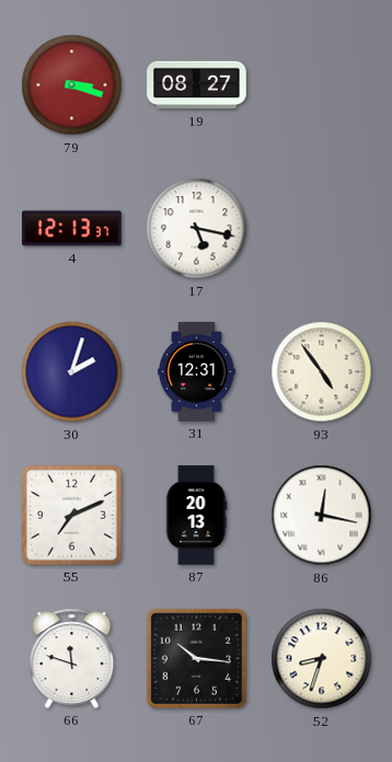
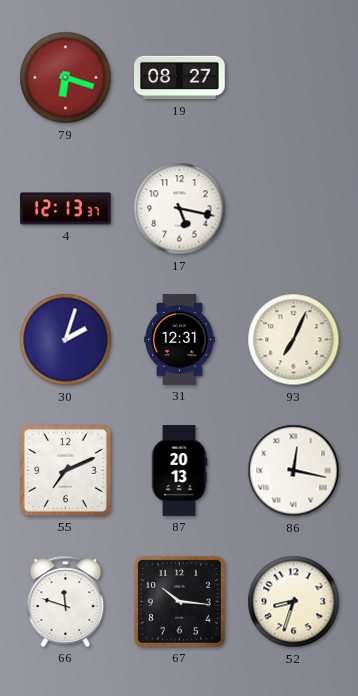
79: 3:18 -> 6:18 (66, 78)
93: 4:54 -> 7:04 (294, 340)
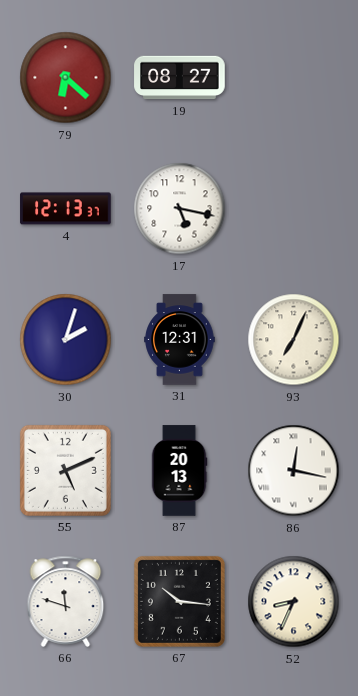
79: 6:18 -> 6:22 (66, 78)
55: 7:11 -> 5:11 (65, 470)
52: 8:33 -> 8:34 (294, 602)
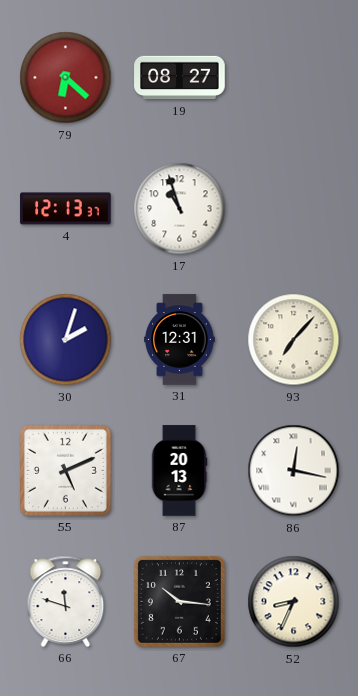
17: 5:17 -> 10:57 (180, 209)
93: 7:04 -> 7:07 (294, 340)
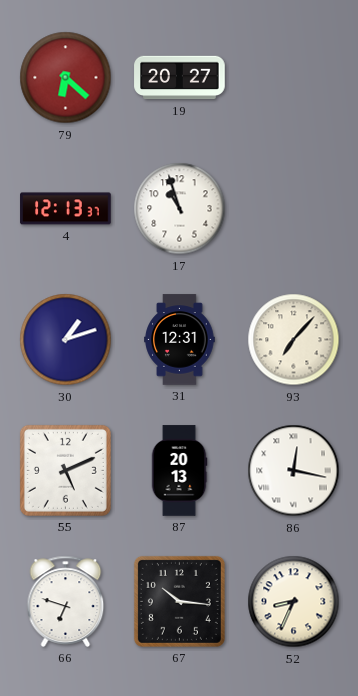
19: 08:27 -> 20:27 (180, 78)
30: 2:03 -> 1:12 (66, 340)
66: 11:48 -> 6:48 (66, 601)
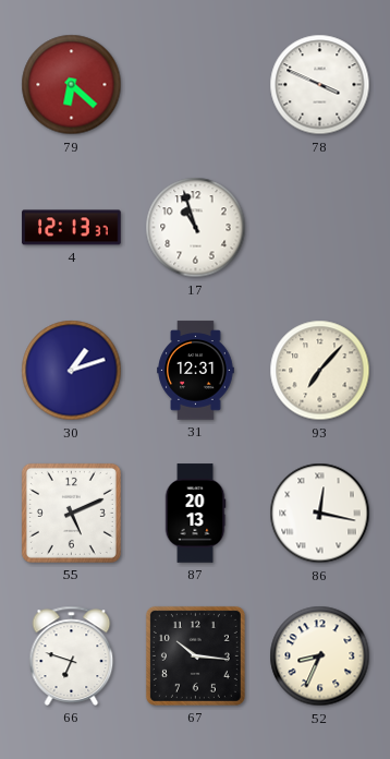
19: 20:27 -> none (180, 78)
78: none -> 3:49 (320, 85)
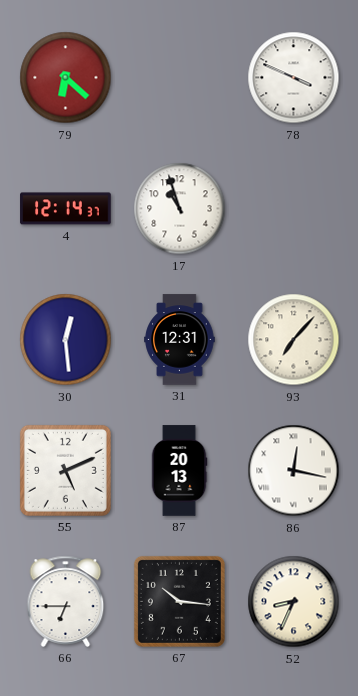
4: 12:13 -> 12:14 (66, 209)
30: 1:12 -> 12:29 (66, 340)
66: 6:48 -> 6:45 (66, 601)
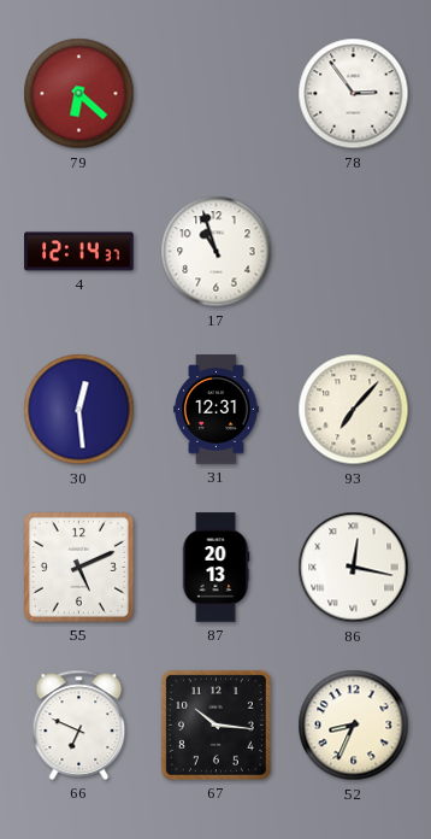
78: 3:49 -> 2:54 (354, 94)
66: 6:45 -> 6:49 (79, 724)
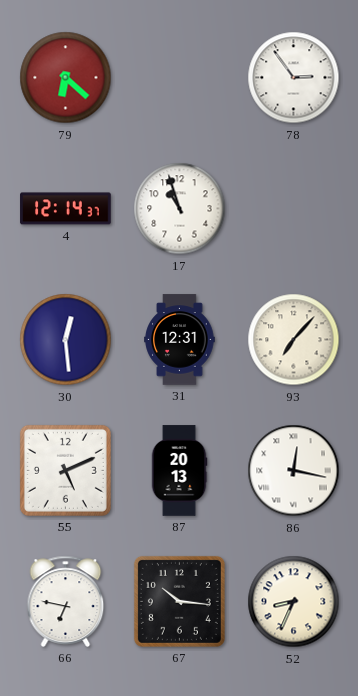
66: 6:49 -> 6:47 (66, 601)
